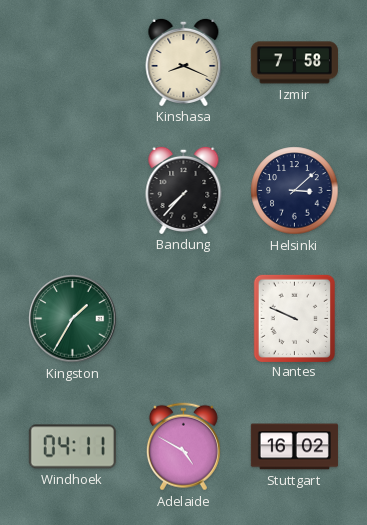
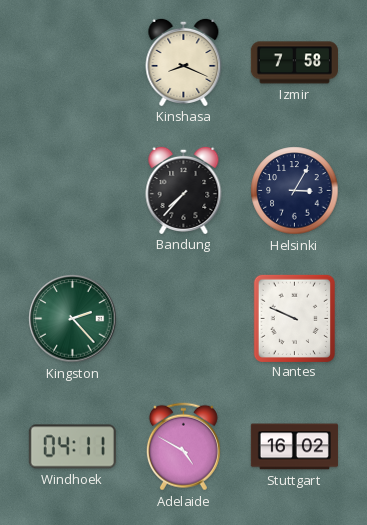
Helsinki: 3:08 -> 3:05 (295, 191)
Kingston: 1:35 -> 2:23 (73, 319)
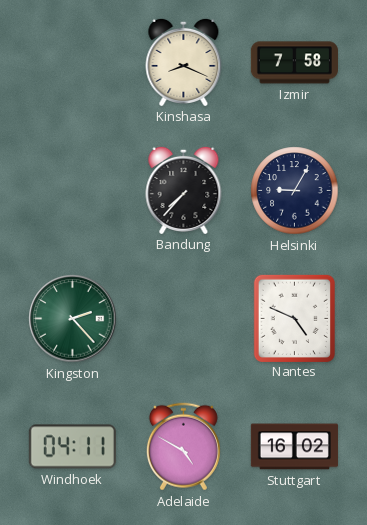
Helsinki: 3:05 -> 9:05 (295, 191)
Nantes: 9:49 -> 4:49 (294, 318)
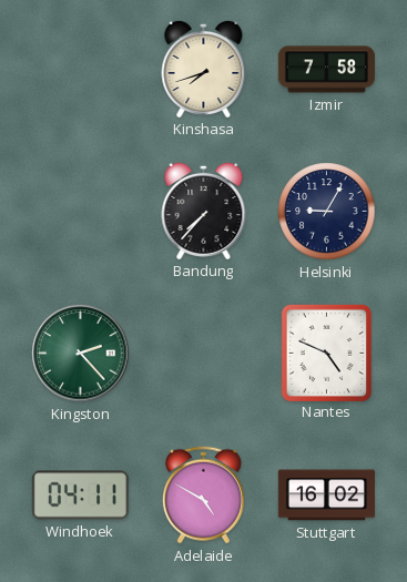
Kinshasa: 8:19 -> 7:42 (204, 69)
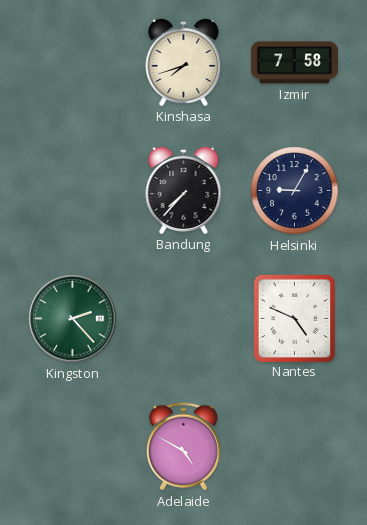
Windhoek: 04:11 -> none (80, 496)
Stuttgart: 16:02 -> none (326, 496)
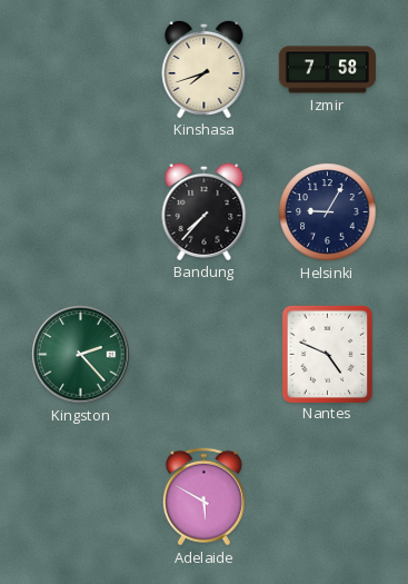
Adelaide: 4:50 -> 5:50 (203, 497)
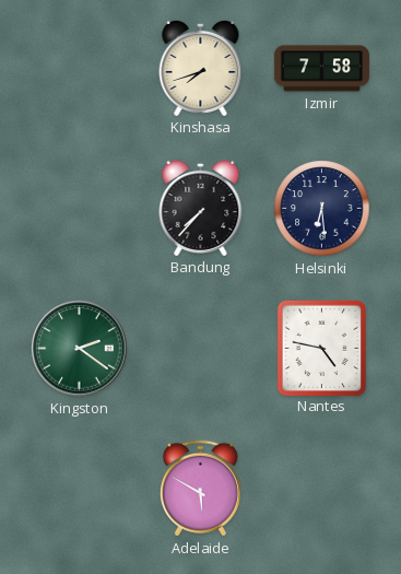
Helsinki: 9:05 -> 6:29 (322, 209)
Kingston: 2:23 -> 2:21 (80, 349)
Nantes: 4:49 -> 4:47 (321, 348)
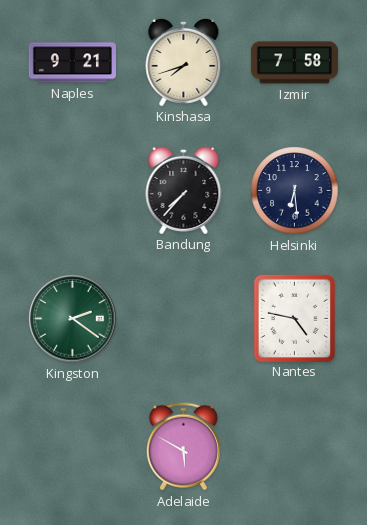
Naples: none -> 9:21 (72, 63)
